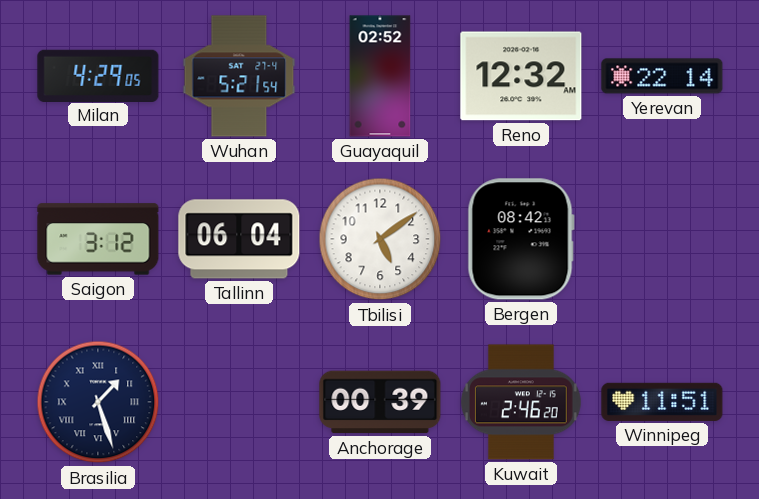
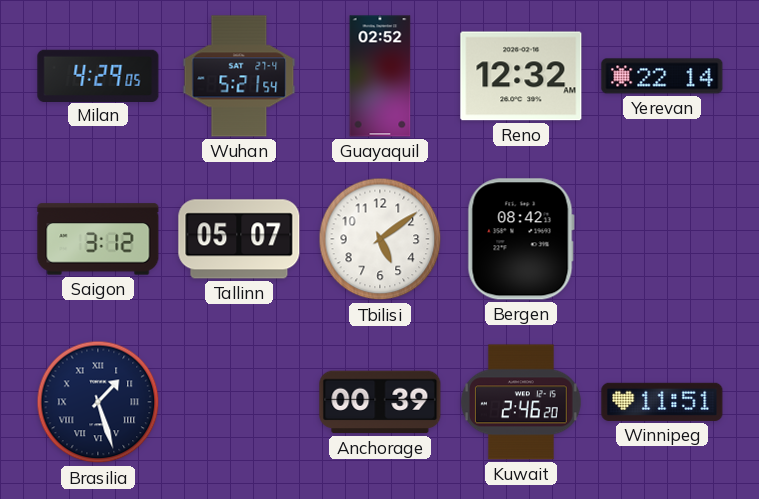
Tallinn: 06:04 -> 05:07 (239, 239)
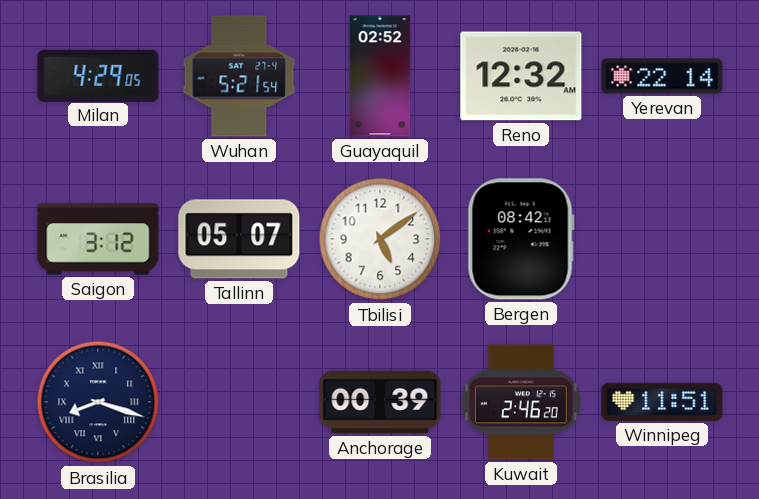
Brasilia: 1:27 -> 8:18 (98, 402)
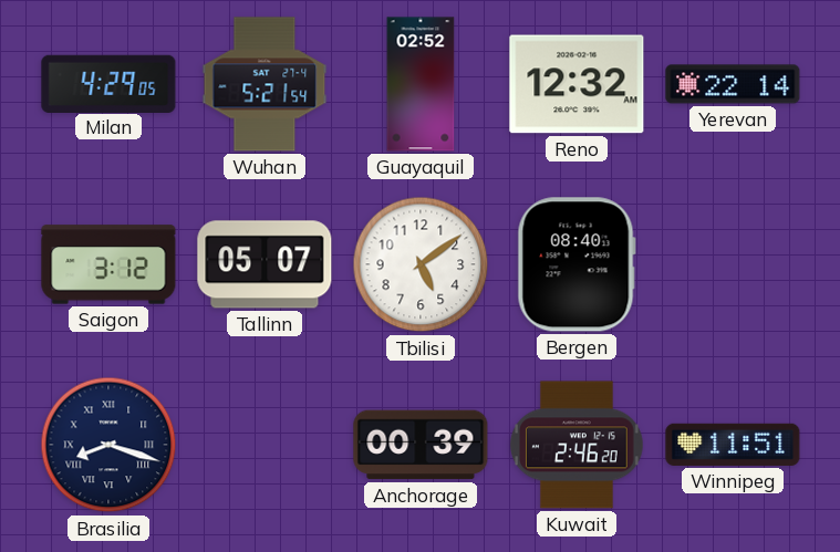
Bergen: 08:42 -> 08:40 (577, 264)
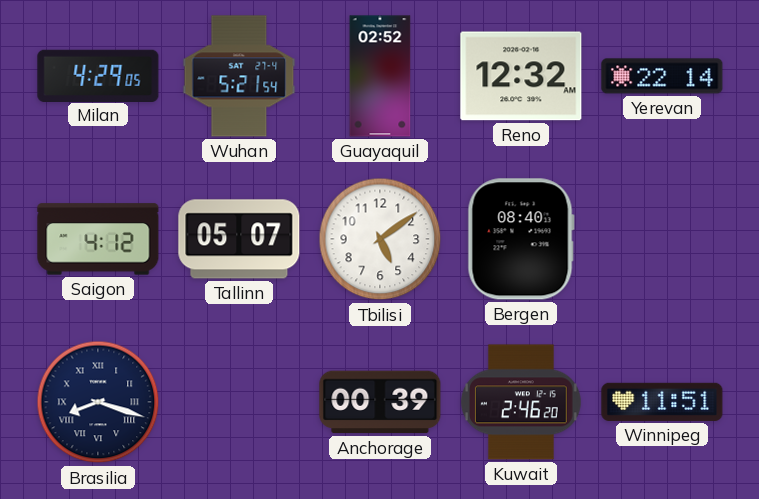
Saigon: 3:12 -> 4:12 (98, 239)
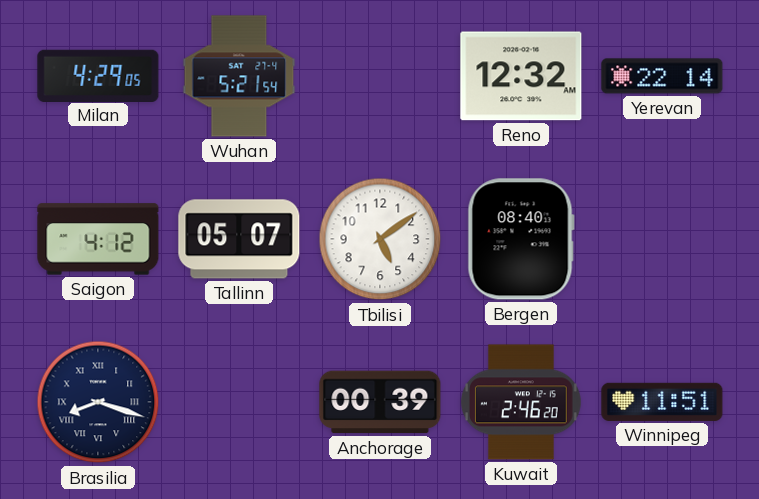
Guayaquil: 02:52 -> none (380, 76)
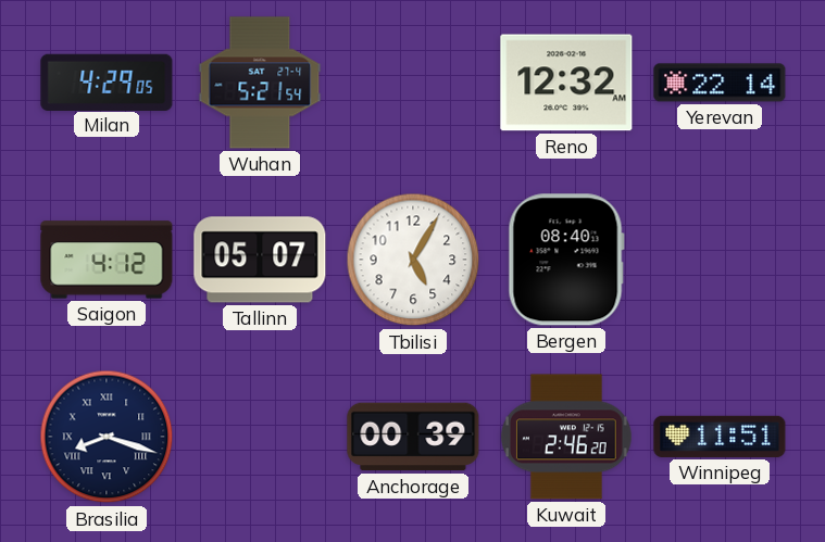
Tbilisi: 5:09 -> 5:05 (413, 260)
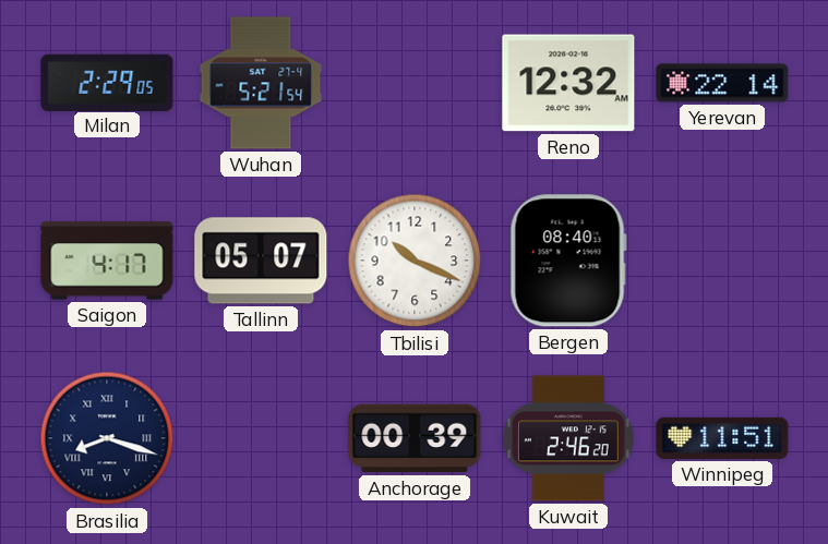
Milan: 4:29 -> 2:29 (107, 82)
Saigon: 4:12 -> 4:17 (107, 261)
Tbilisi: 5:05 -> 10:19 (415, 261)
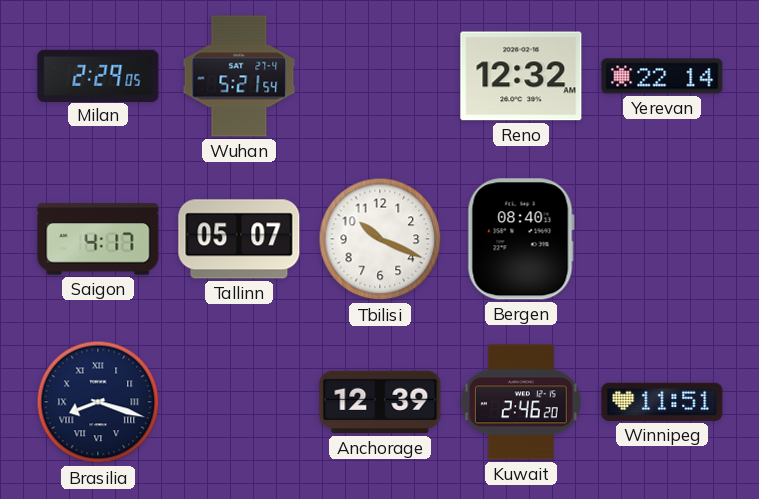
Anchorage: 00:39 -> 12:39 (380, 402)
